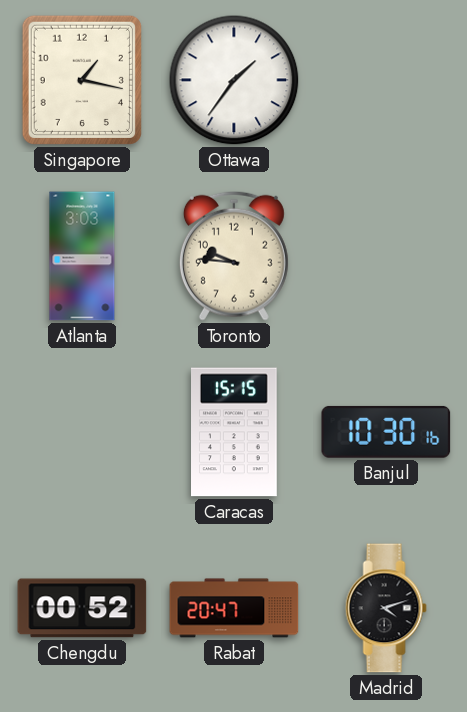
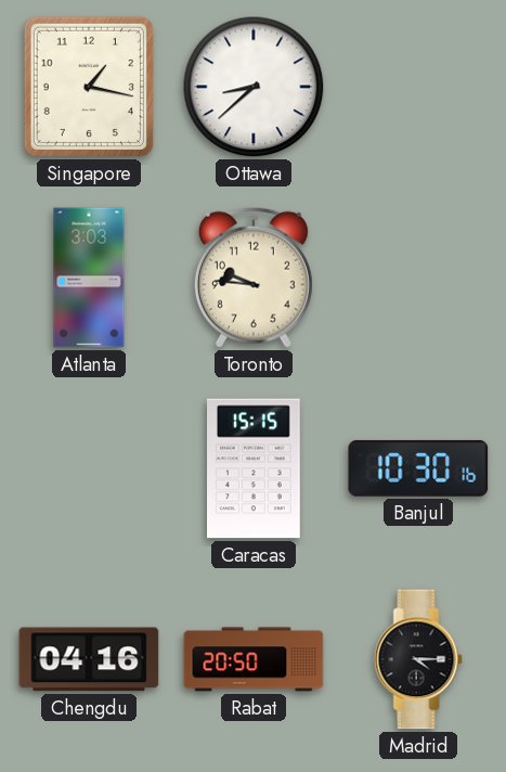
Ottawa: 1:36 -> 8:38 (254, 87)
Chengdu: 00:52 -> 04:16 (89, 659)
Rabat: 20:47 -> 20:50 (254, 659)
Madrid: 4:12 -> 4:15 (418, 659)
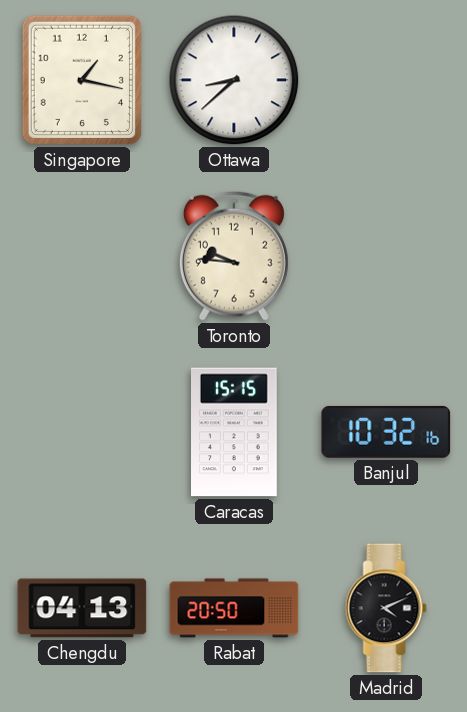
Atlanta: 3:03 -> none (89, 278)
Banjul: 10:30 -> 10:32 (386, 432)
Chengdu: 04:16 -> 04:13 (82, 608)
Madrid: 4:15 -> 4:11 (386, 608)
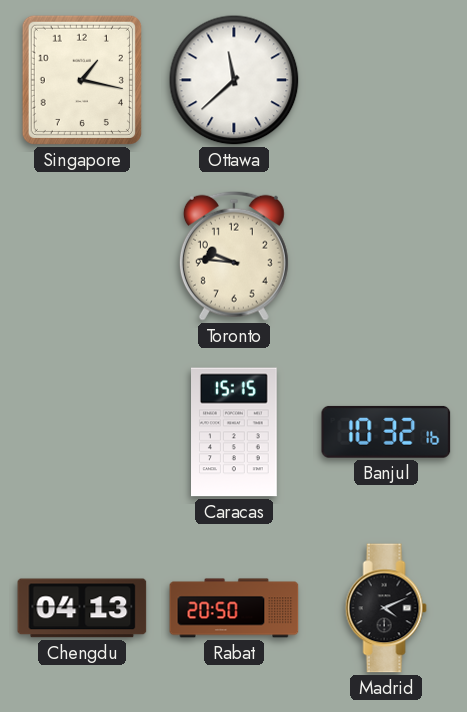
Ottawa: 8:38 -> 11:38 (234, 80)
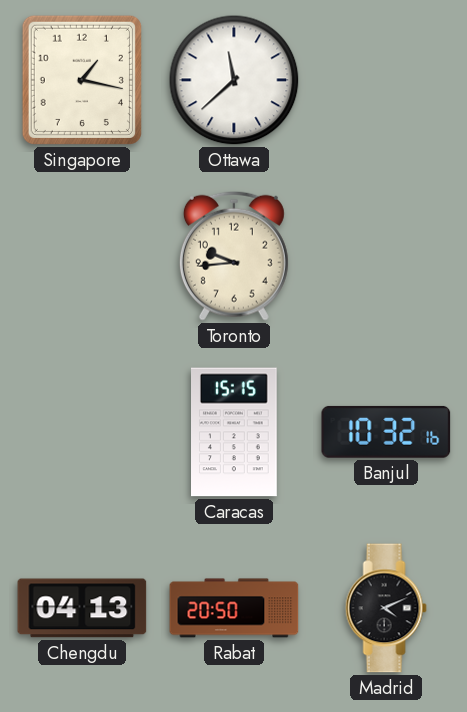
Toronto: 9:46 -> 9:44 (234, 256)
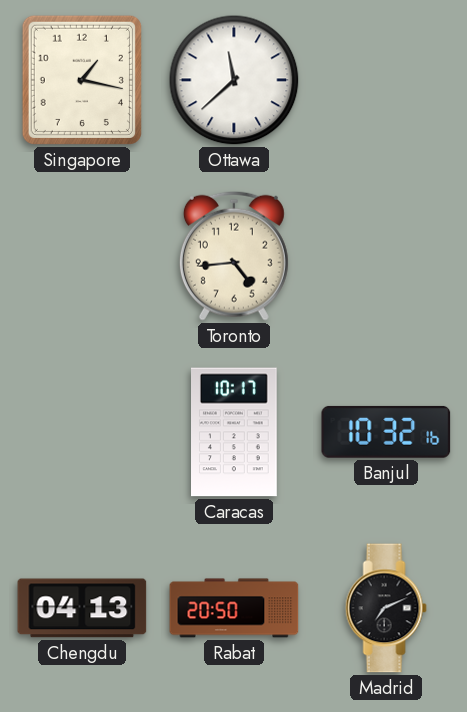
Toronto: 9:44 -> 4:44 (234, 256)
Caracas: 15:15 -> 10:17 (235, 432)
Madrid: 4:11 -> 7:11 (386, 608)
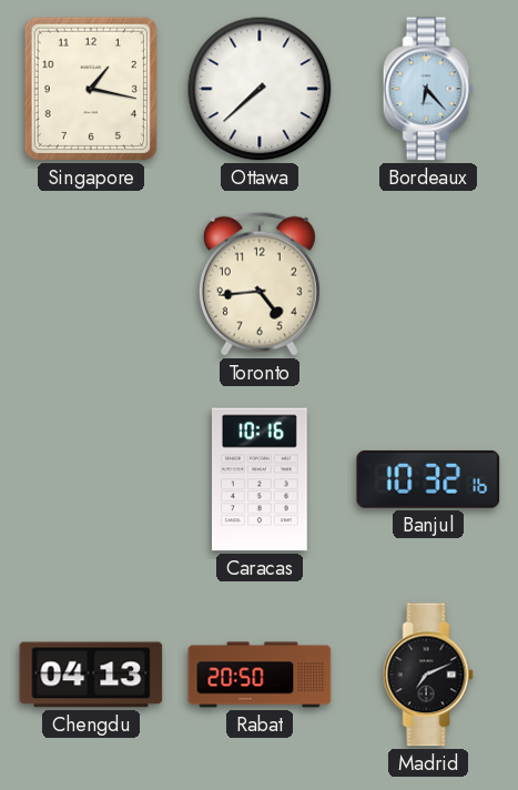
Ottawa: 11:38 -> 7:38 (260, 89)
Bordeaux: none -> 6:23 (428, 89)
Caracas: 10:17 -> 10:16 (261, 479)
